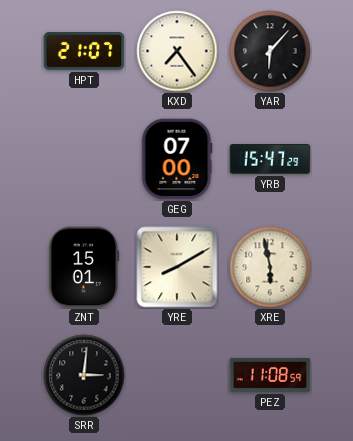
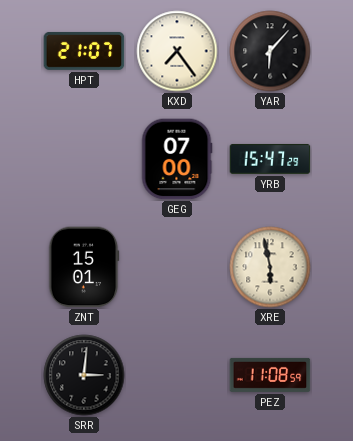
YRE: 8:10 -> none (177, 267)
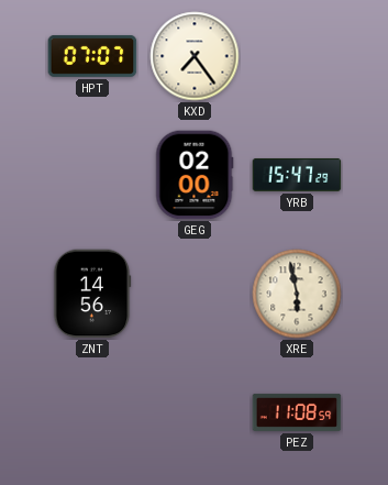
HPT: 21:07 -> 07:07 (92, 56)
YAR: 6:07 -> none (270, 51)
GEG: 07:00 -> 02:00 (195, 175)
ZNT: 15:01 -> 14:56 (92, 294)
SRR: 3:01 -> none (84, 375)
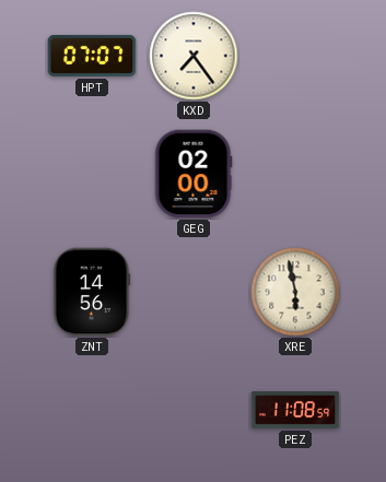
YRB: 15:47 -> none (297, 175)
